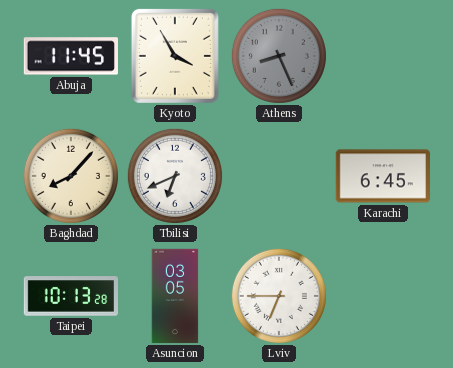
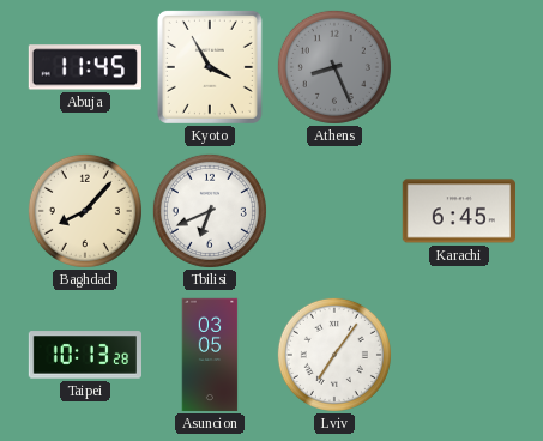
Lviv: 6:45 -> 7:06 (334, 355)
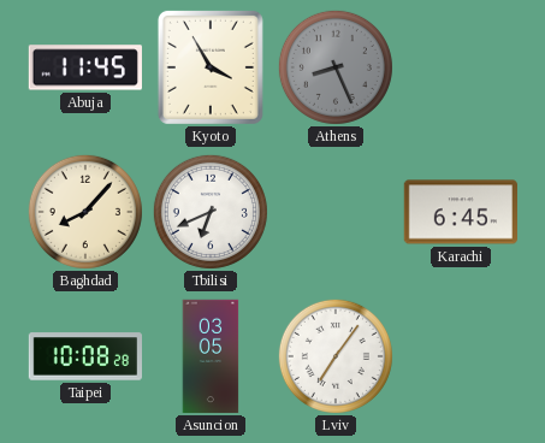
Taipei: 10:13 -> 10:08 (84, 356)
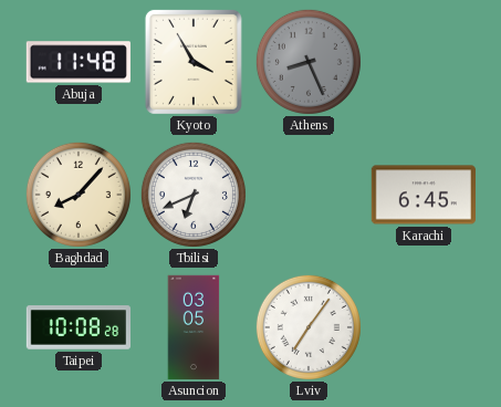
Abuja: 11:45 -> 11:48 (77, 62)
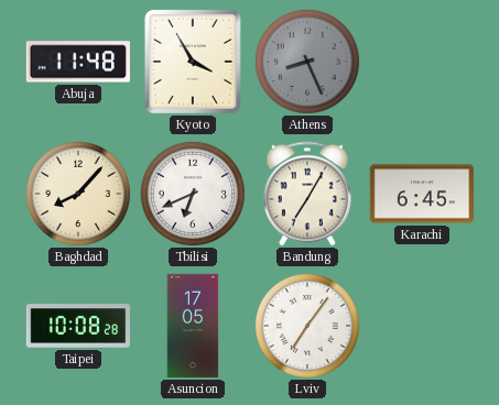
Bandung: none -> 7:05 (307, 194)
Asuncion: 03:05 -> 17:05 (193, 326)
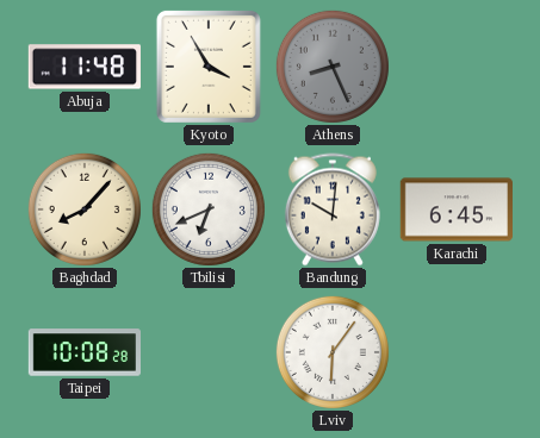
Bandung: 7:05 -> 10:01 (333, 209)
Asuncion: 17:05 -> none (193, 326)
Lviv: 7:06 -> 6:06 (333, 352)
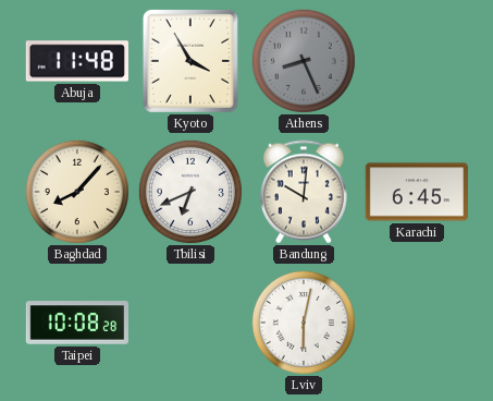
Lviv: 6:06 -> 6:02 (304, 323)
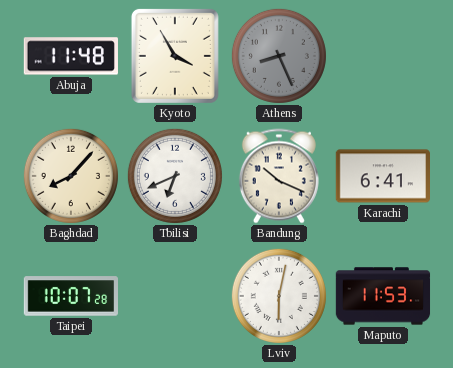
Bandung: 10:01 -> 10:19 (279, 176)
Karachi: 6:45 -> 6:41 (382, 176)
Taipei: 10:08 -> 10:07 (70, 296)
Maputo: none -> 11:53 (383, 296)
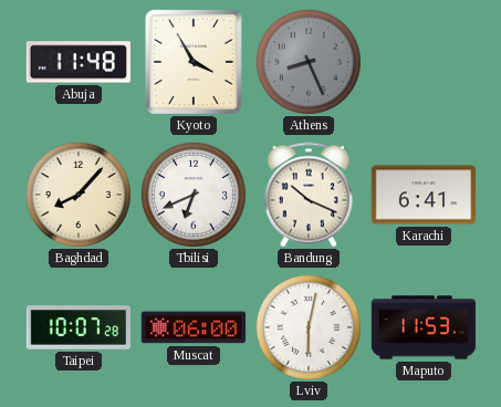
Muscat: none -> 06:00 (192, 327)
